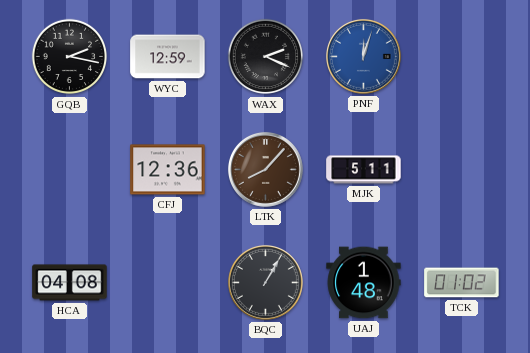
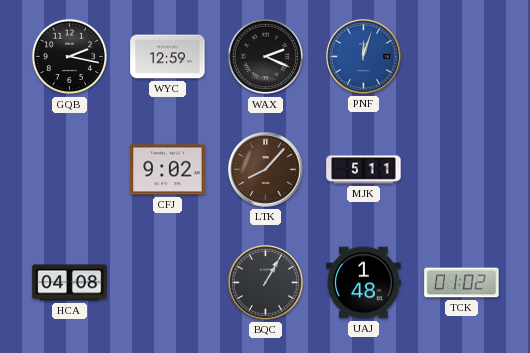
CFJ: 12:36 -> 9:02 (168, 170)
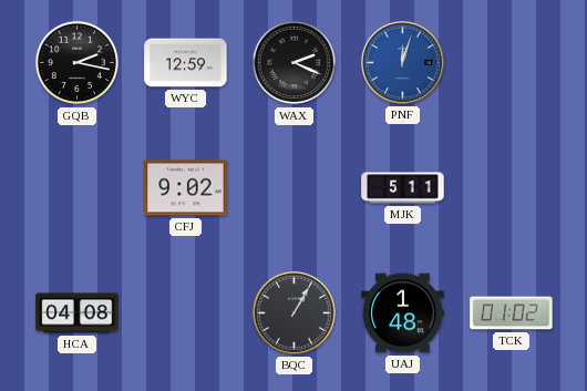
LTK: 8:07 -> none (265, 169)
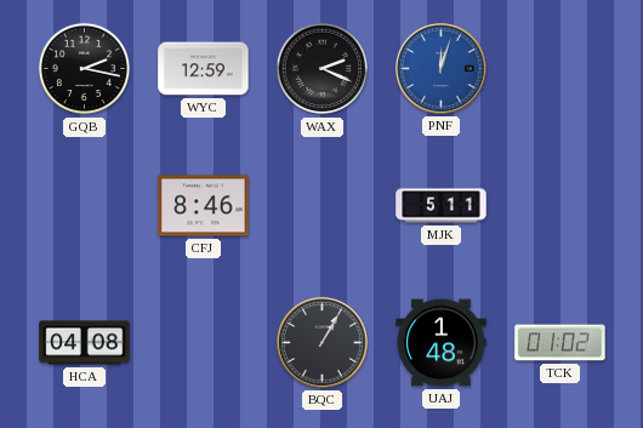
CFJ: 9:02 -> 8:46 (204, 206)
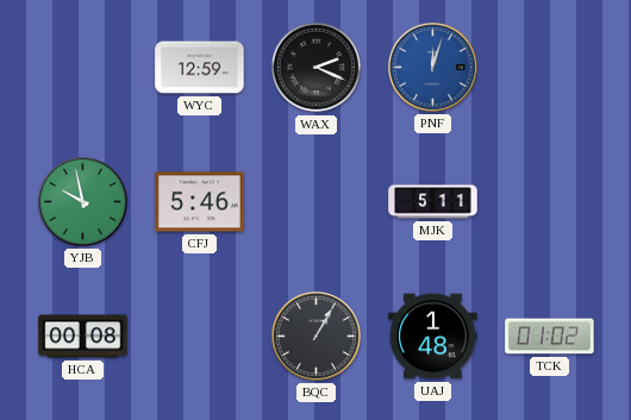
GQB: 2:17 -> none (85, 69)
YJB: none -> 9:58 (82, 201)
CFJ: 8:46 -> 5:46 (200, 202)
HCA: 04:08 -> 00:08 (83, 337)
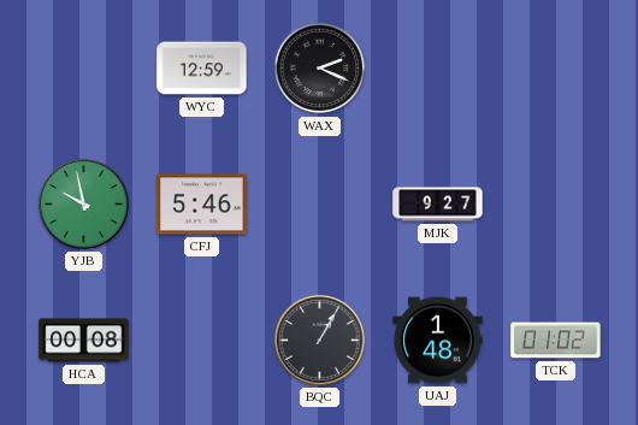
PNF: 12:03 -> none (432, 67)
MJK: 5:11 -> 9:27 (438, 205)
